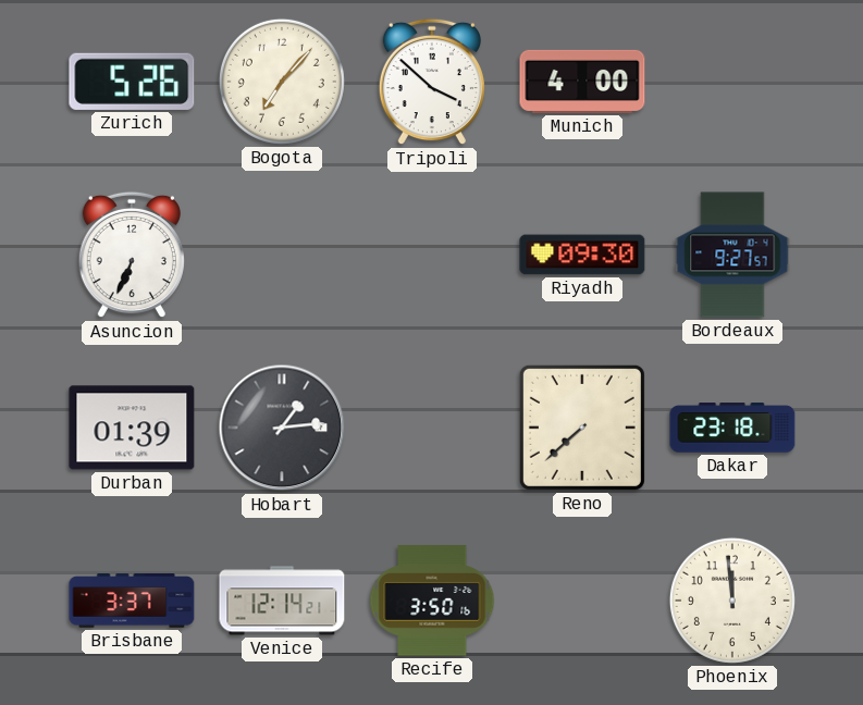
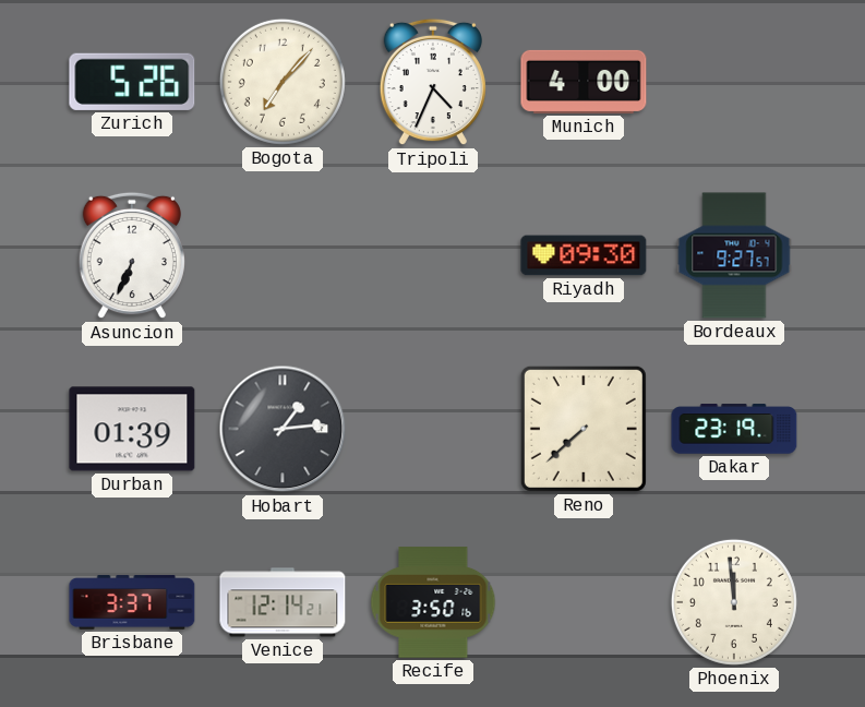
Tripoli: 3:52 -> 4:34 (433, 82)
Dakar: 23:18 -> 23:19 (734, 429)
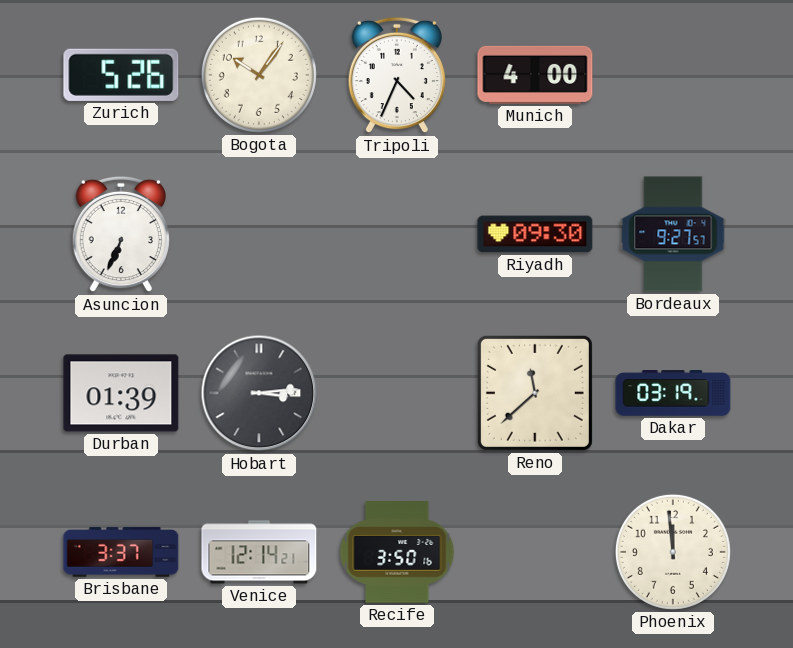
Bogota: 7:07 -> 10:06 (259, 75)
Hobart: 1:14 -> 3:14 (259, 393)
Reno: 7:38 -> 11:38 (535, 393)
Dakar: 23:19 -> 03:19 (673, 393)
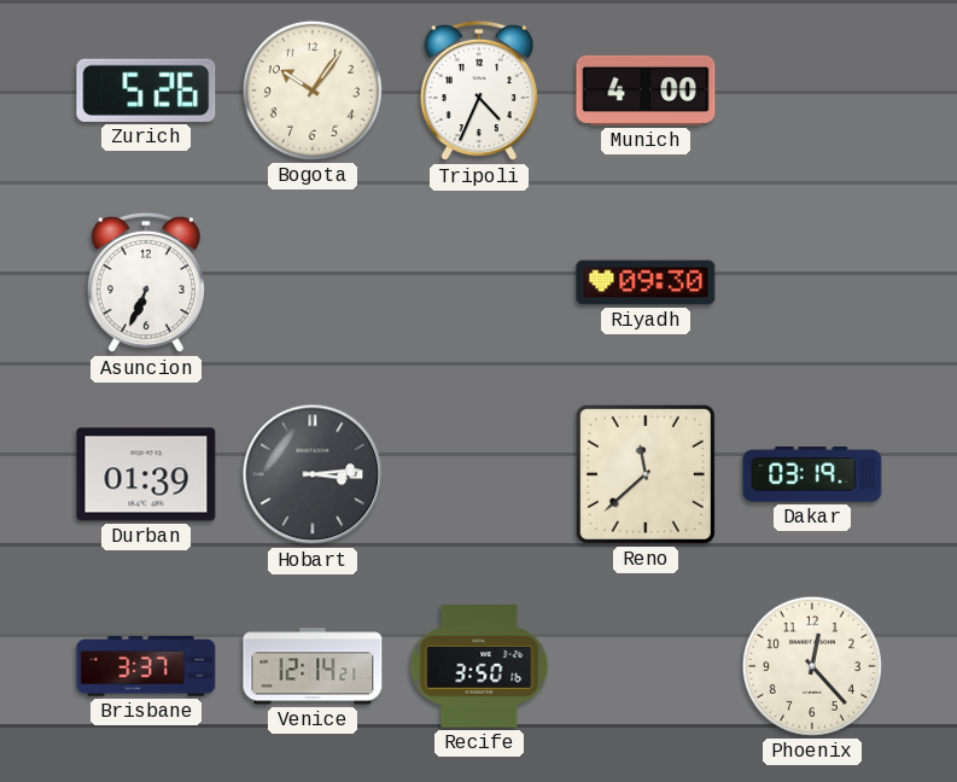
Bordeaux: 9:27 -> none (673, 234)
Phoenix: 11:59 -> 12:23 (812, 666)
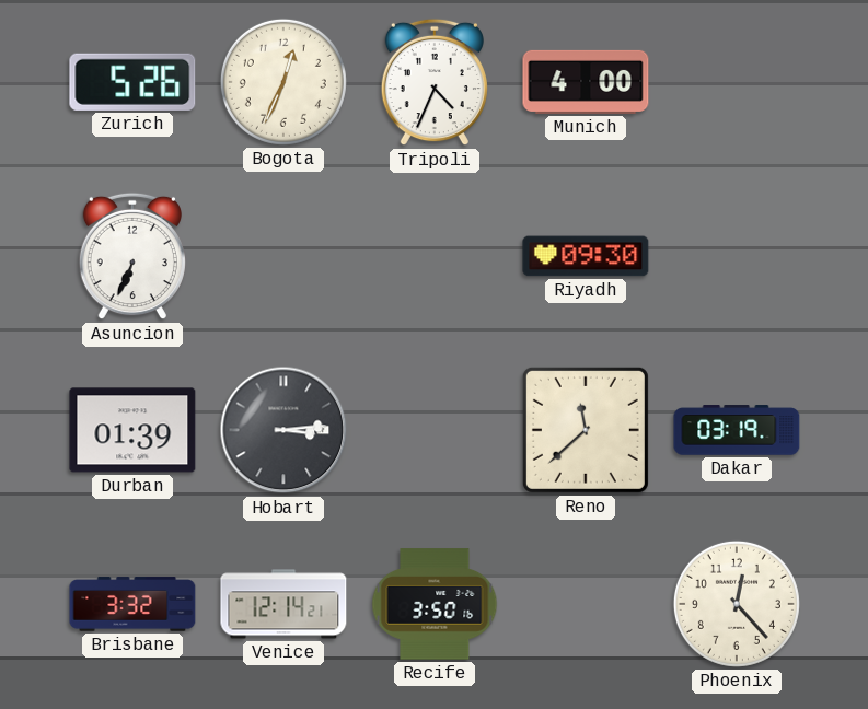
Bogota: 10:06 -> 12:34 (283, 82)
Brisbane: 3:37 -> 3:32 (132, 604)
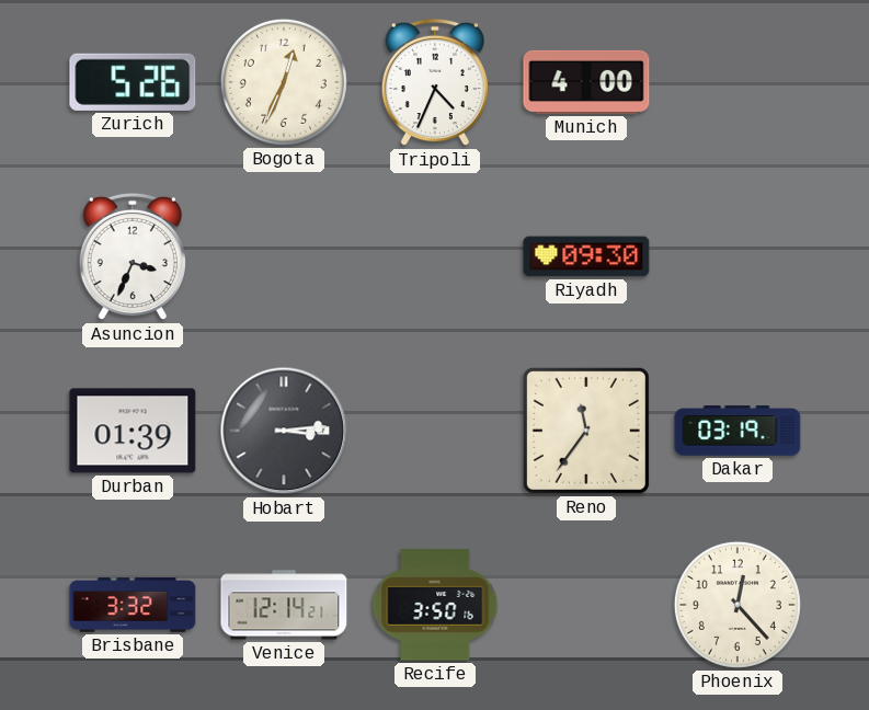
Asuncion: 6:34 -> 3:34 (133, 256)
Reno: 11:38 -> 11:36 (586, 431)
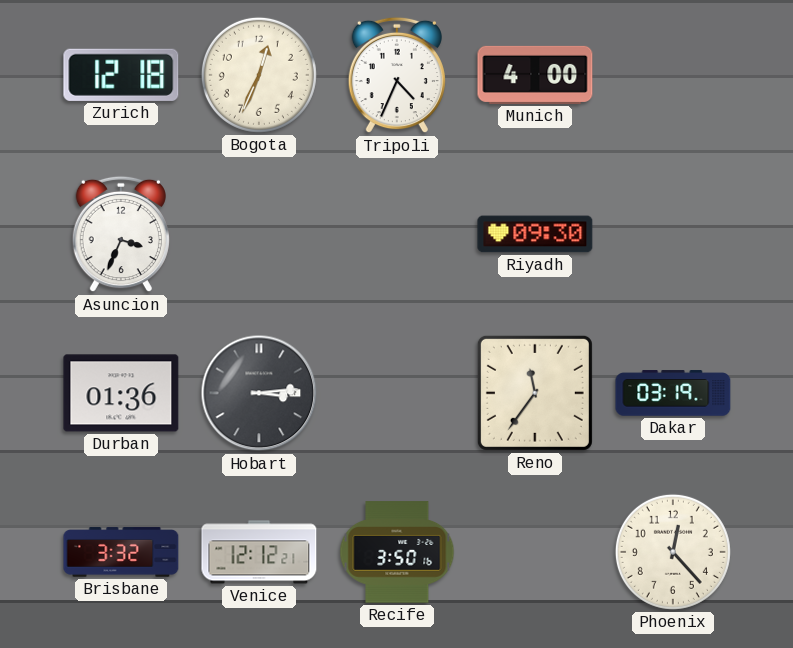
Zurich: 5:26 -> 12:18 (121, 75)
Durban: 01:39 -> 01:36 (121, 393)
Venice: 12:14 -> 12:12 (259, 552)
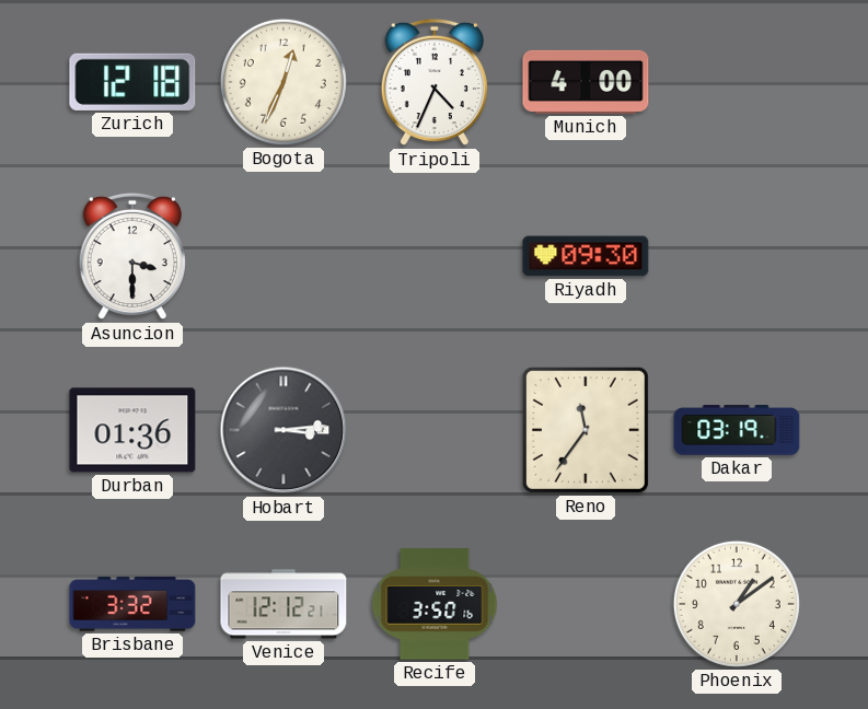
Asuncion: 3:34 -> 3:30 (132, 256)
Phoenix: 12:23 -> 1:09 (737, 604)
